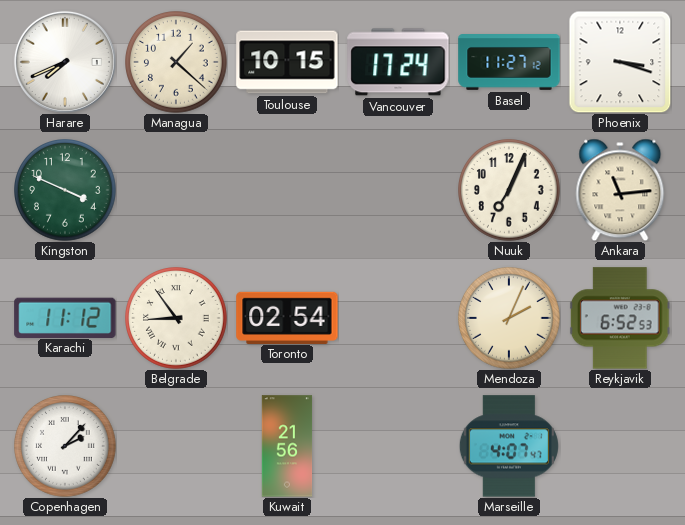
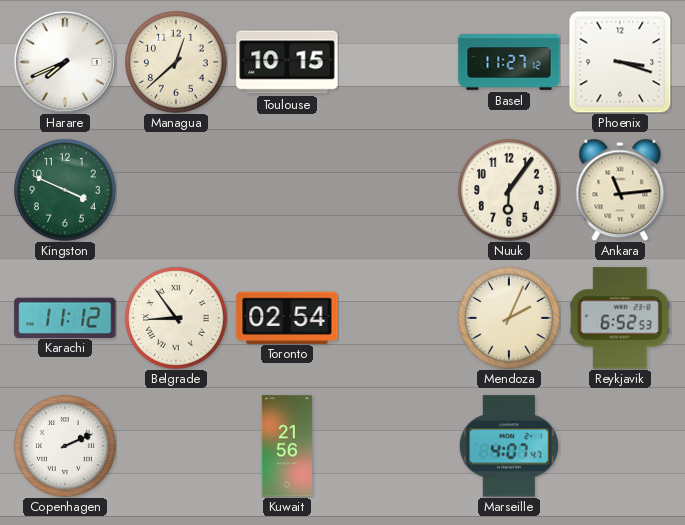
Managua: 1:22 -> 12:38 (177, 63)
Vancouver: 17:24 -> none (398, 62)
Nuuk: 7:04 -> 6:06 (510, 191)
Copenhagen: 2:07 -> 2:11 (66, 447)
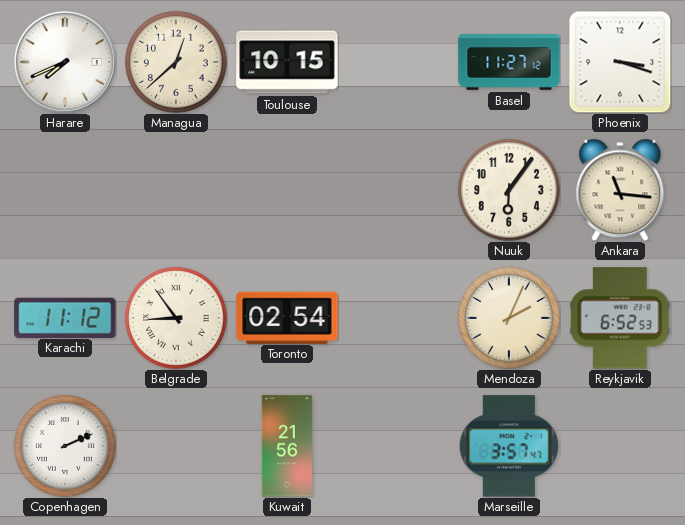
Kingston: 3:49 -> none (66, 191)
Ankara: 11:14 -> 11:16 (620, 190)
Marseille: 4:07 -> 3:57 (509, 446)
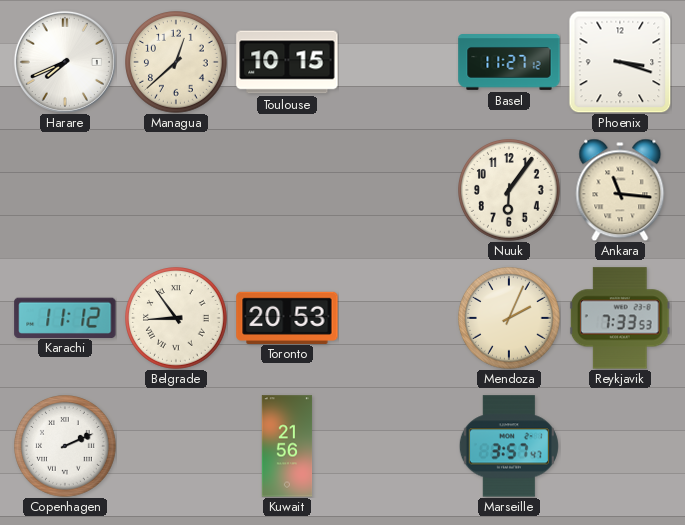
Toronto: 02:54 -> 20:53 (287, 317)
Reykjavik: 6:52 -> 7:33 (620, 318)
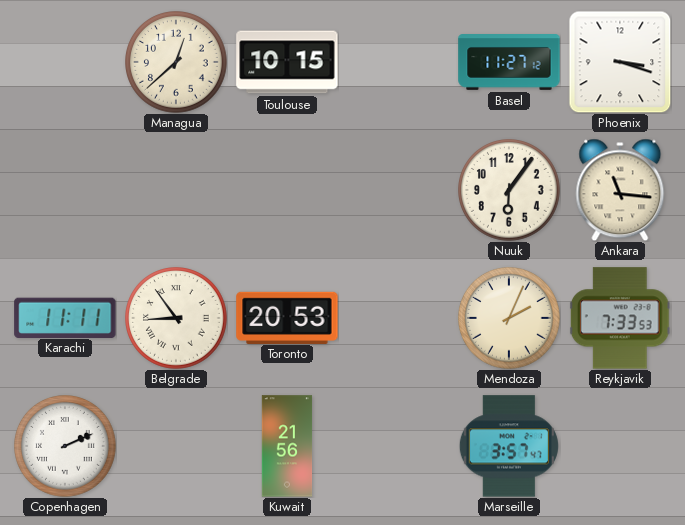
Harare: 7:41 -> none (65, 62)
Karachi: 11:12 -> 11:11 (65, 317)
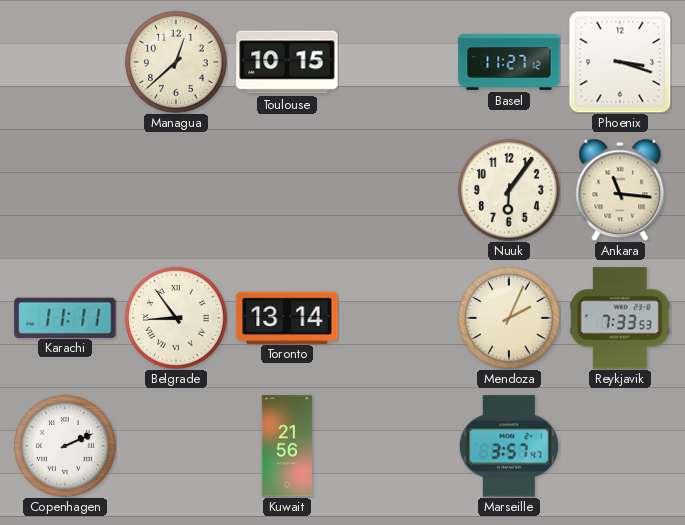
Toronto: 20:53 -> 13:14 (287, 317)
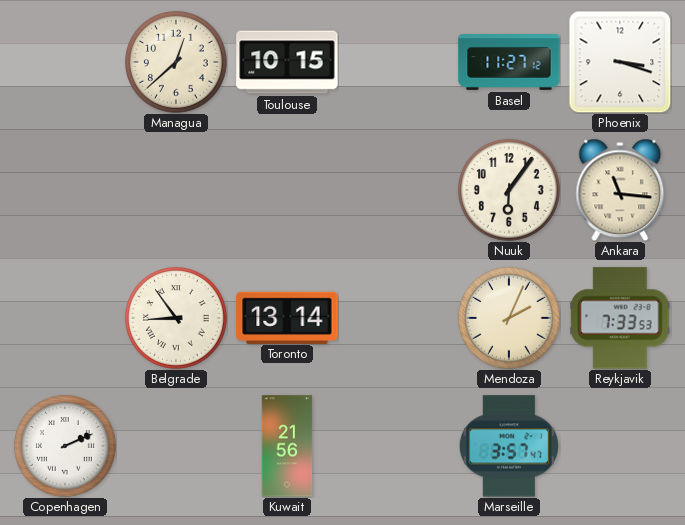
Karachi: 11:11 -> none (65, 317)
